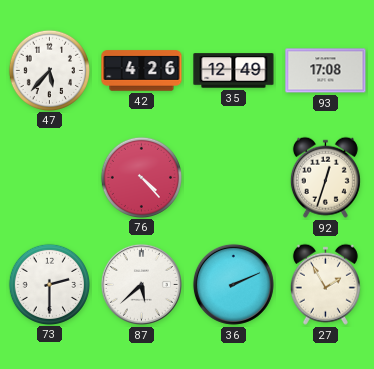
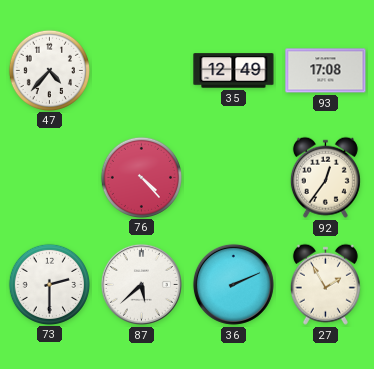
47: 5:37 -> 4:37 (49, 70)
42: 4:26 -> none (142, 71)
92: 12:33 -> 12:36 (325, 177)
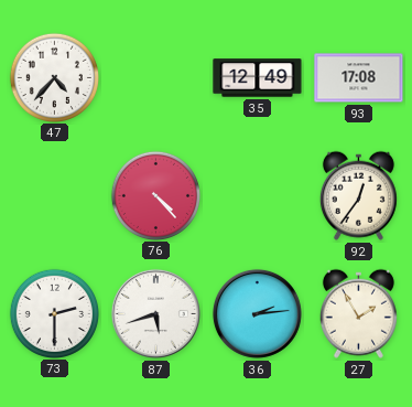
87: 5:38 -> 5:42 (155, 313)
36: 2:11 -> 2:14 (257, 313)
